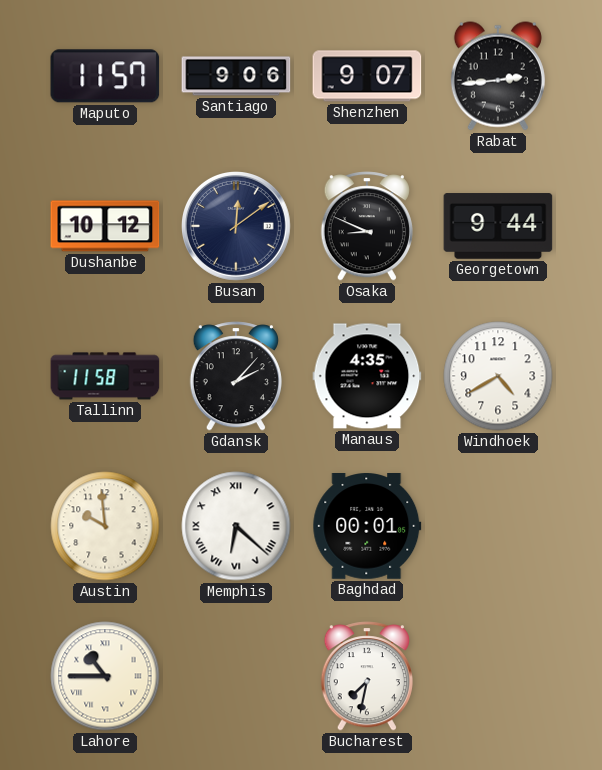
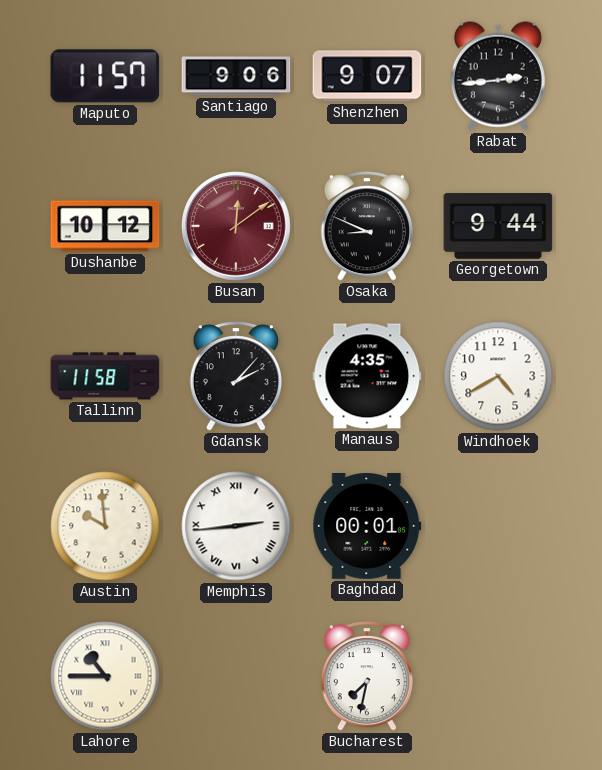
Busan dial: navy -> burgundy (237, 227)
Memphis: 6:22 -> 2:44 (236, 526)
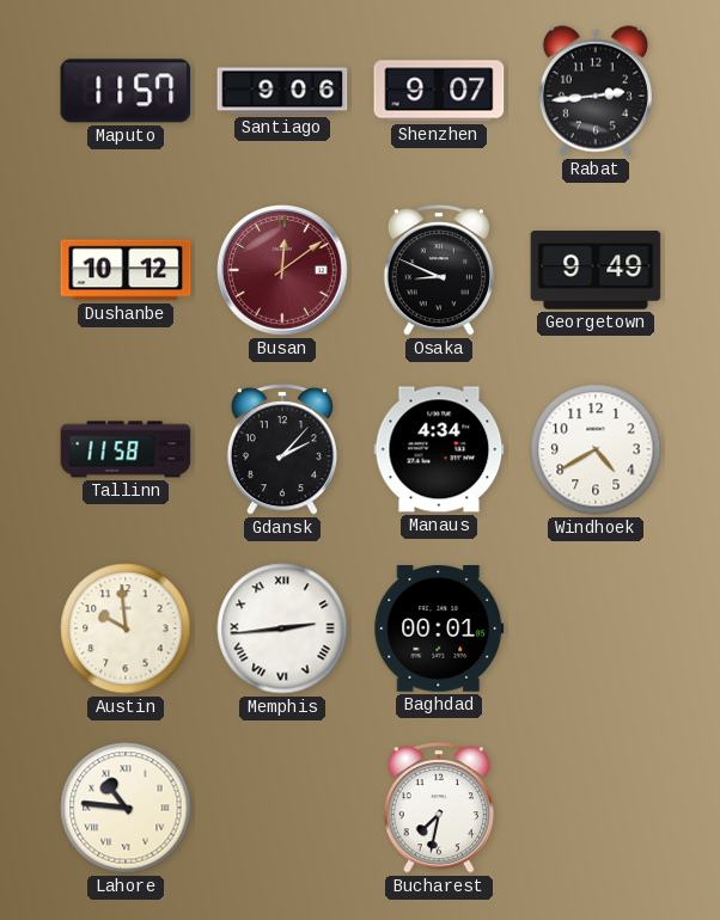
Georgetown: 9:44 -> 9:49 (596, 270)
Manaus: 4:35 -> 4:34 (439, 449)
Lahore: 10:45 -> 10:46 (126, 808)
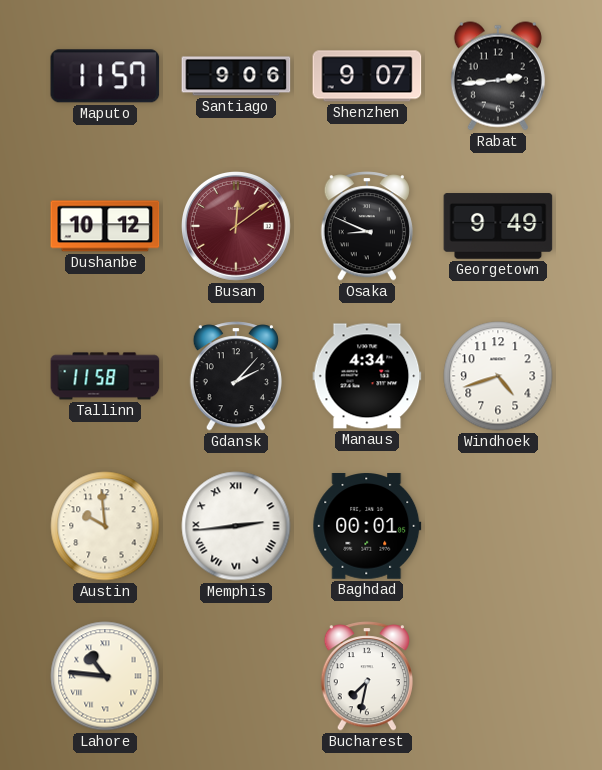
Windhoek: 4:40 -> 4:42 (498, 376)
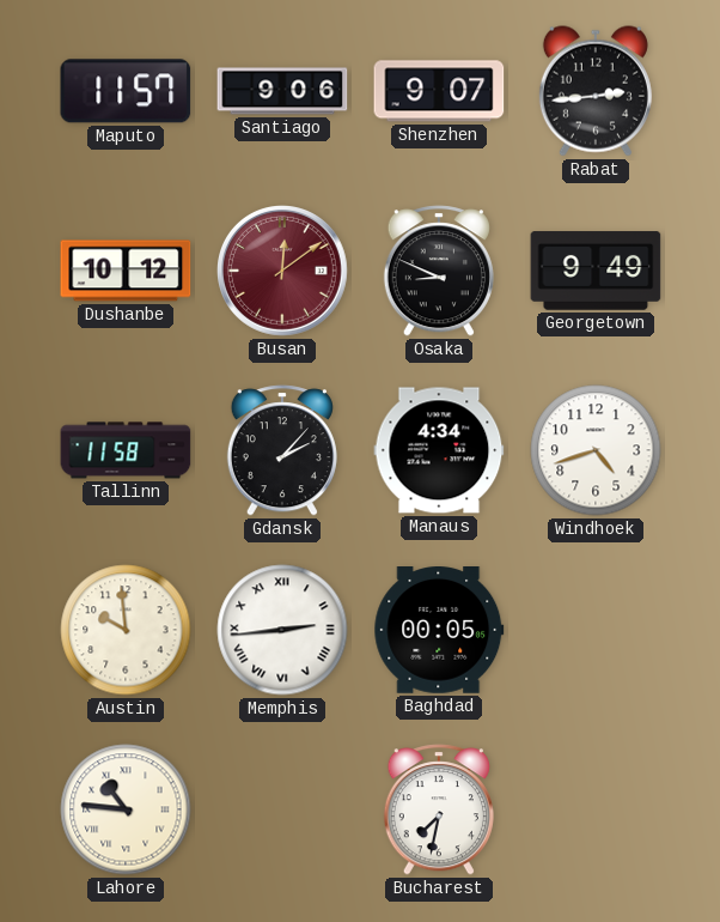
Baghdad: 00:01 -> 00:05 (439, 631)
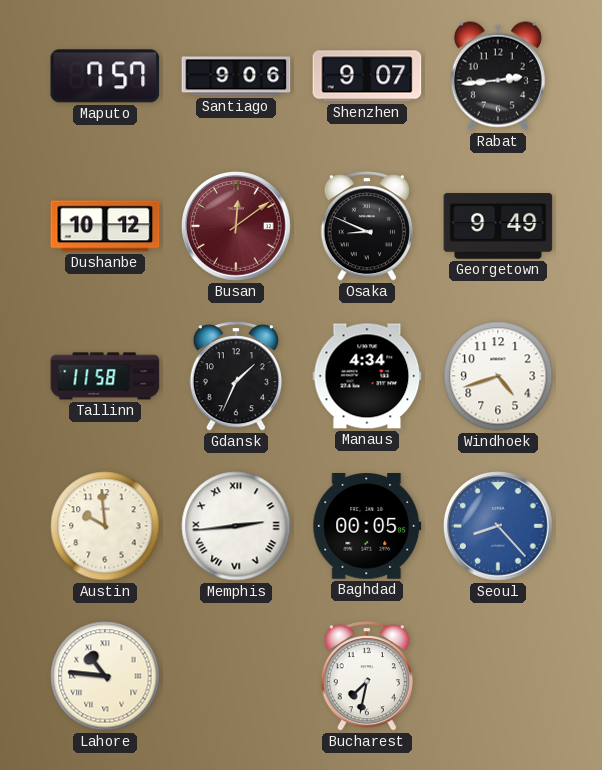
Maputo: 11:57 -> 7:57 (105, 76)
Gdansk: 2:07 -> 1:34 (236, 376)
Seoul: none -> 8:23 (499, 527)
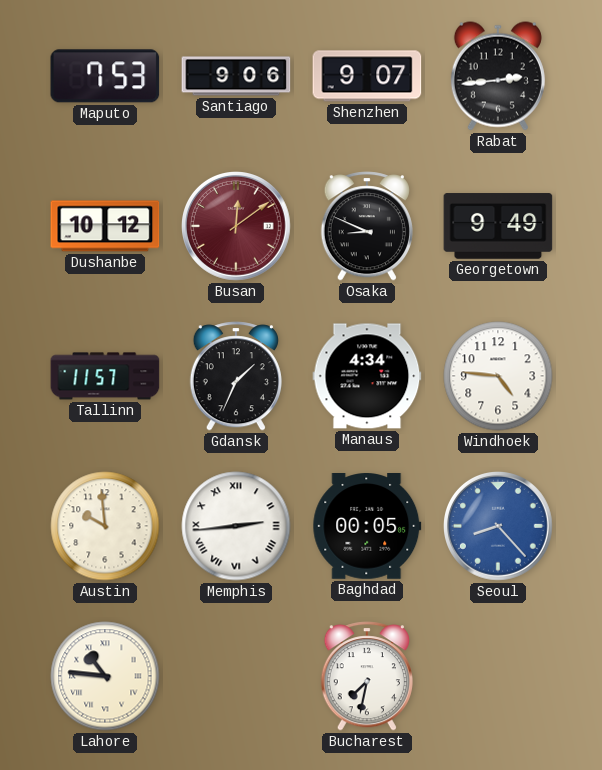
Maputo: 7:57 -> 7:53 (105, 76)
Tallinn: 11:58 -> 11:57 (105, 376)
Windhoek: 4:42 -> 4:46 (498, 376)
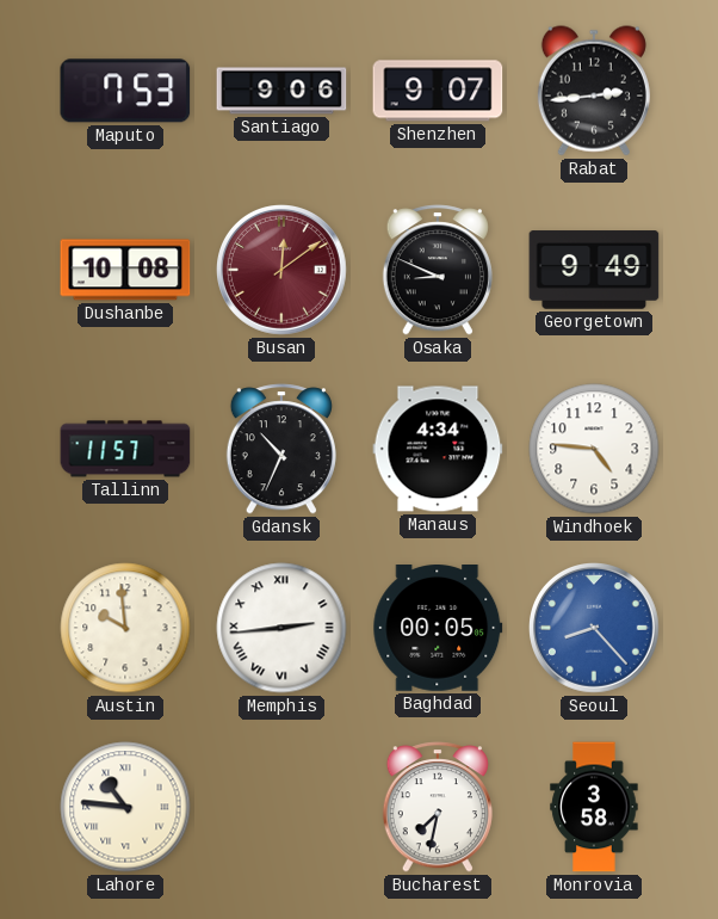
Dushanbe: 10:12 -> 10:08 (125, 270)
Gdansk: 1:34 -> 10:34 (281, 449)
Monrovia: none -> 3:58 (594, 807)
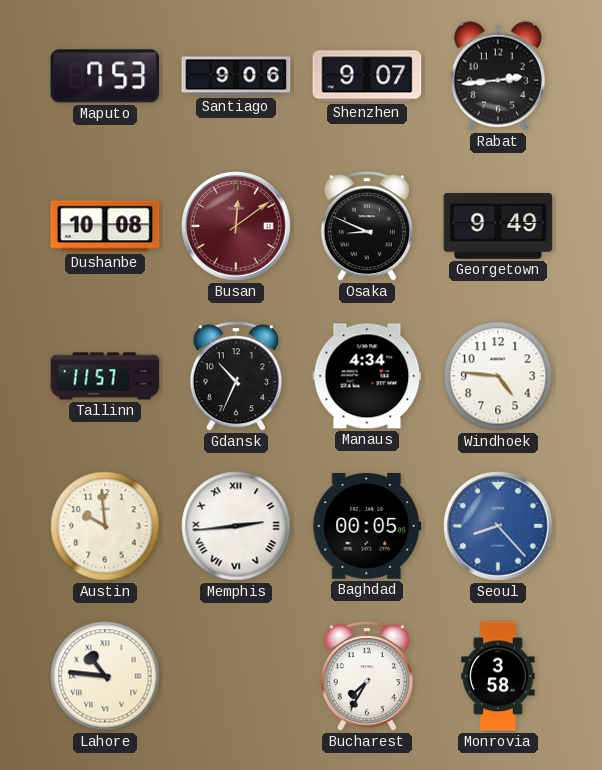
Bucharest: 7:32 -> 7:35 (367, 676)
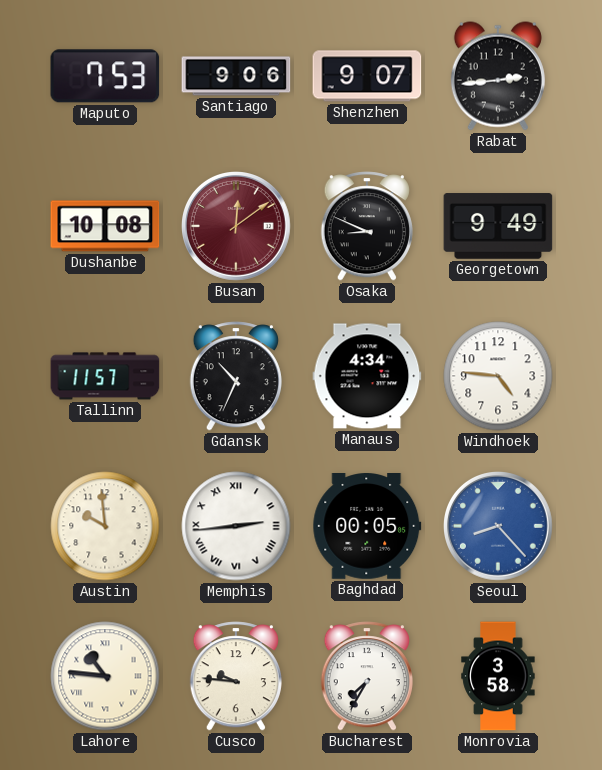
Cusco: none -> 9:46 (236, 676)
